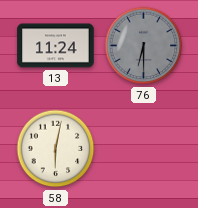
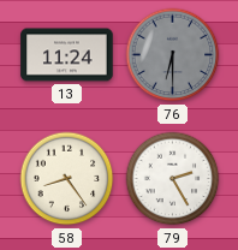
58: 6:02 -> 8:24 (67, 179)
79: none -> 2:25 (173, 179)
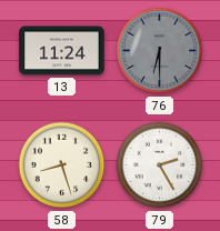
58: 8:24 -> 8:27 (62, 165)
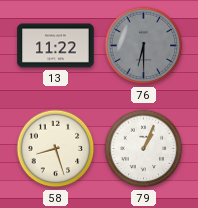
13: 11:24 -> 11:22 (56, 46)
79: 2:25 -> 1:04 (144, 149)
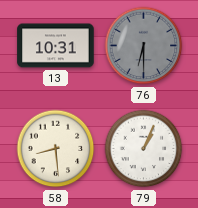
13: 11:22 -> 10:31 (56, 46)
58: 8:27 -> 8:29 (56, 149)
